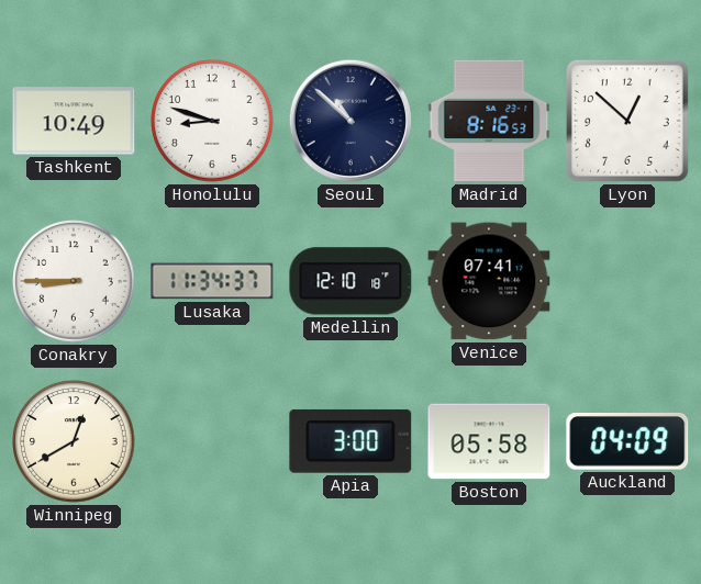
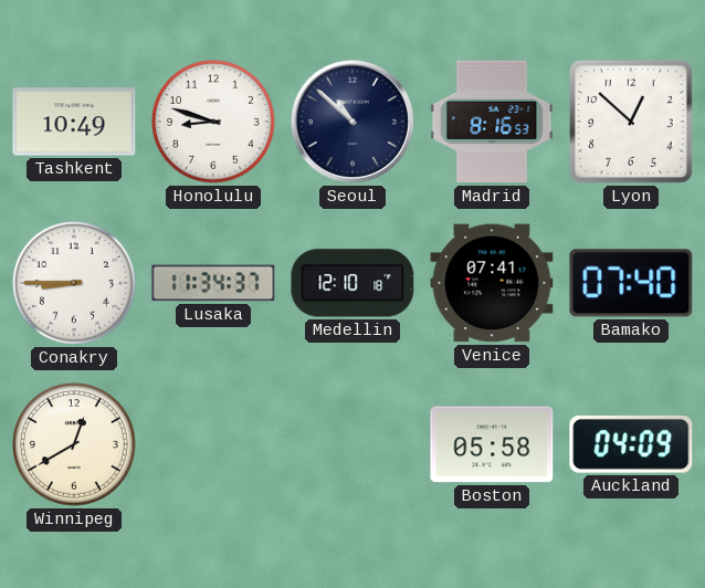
Bamako: none -> 07:40 (631, 283)
Apia: 3:00 -> none (350, 441)
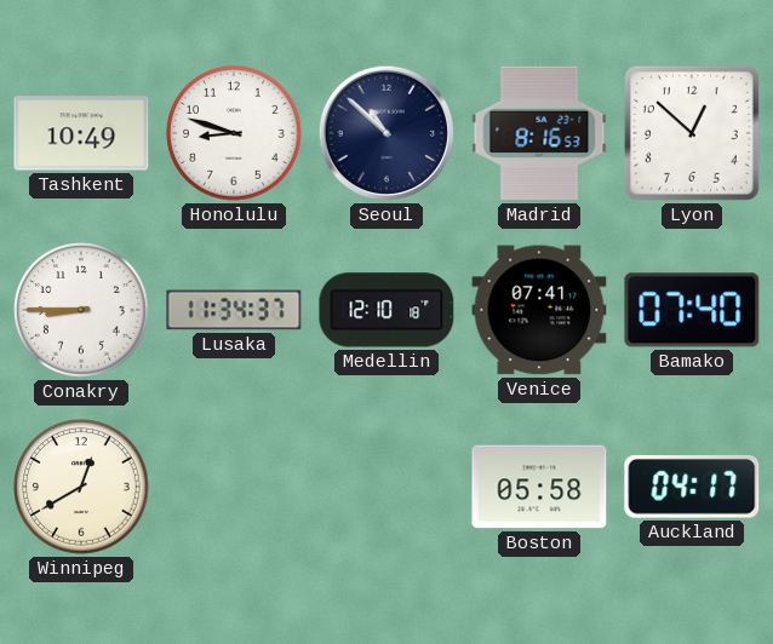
Auckland: 04:09 -> 04:17 (692, 488)
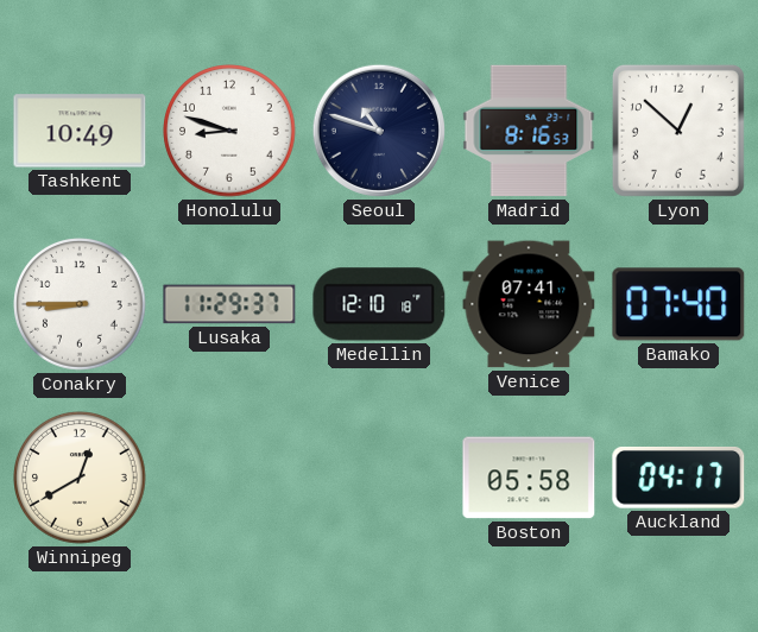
Seoul: 10:52 -> 10:48 (379, 131)
Lusaka: 11:34 -> 11:29 (229, 304)
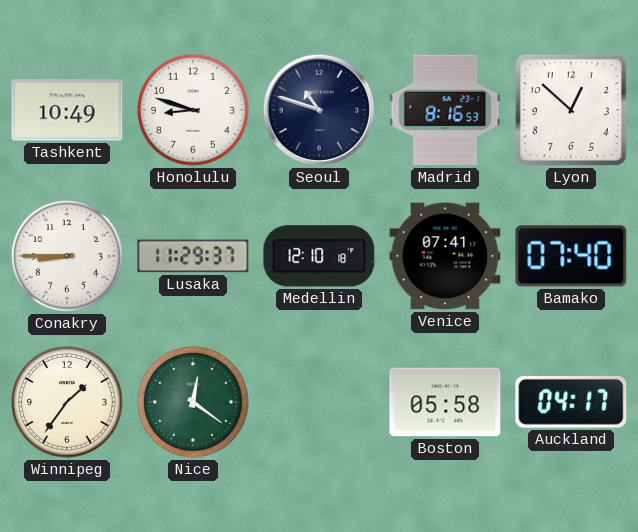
Winnipeg: 12:40 -> 1:36 (67, 402)
Nice: none -> 12:21 (193, 402)
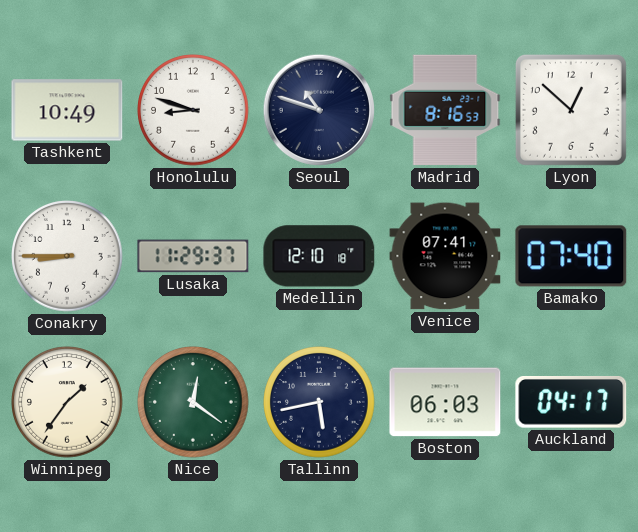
Tallinn: none -> 5:43 (319, 402)
Boston: 05:58 -> 06:03 (445, 402)
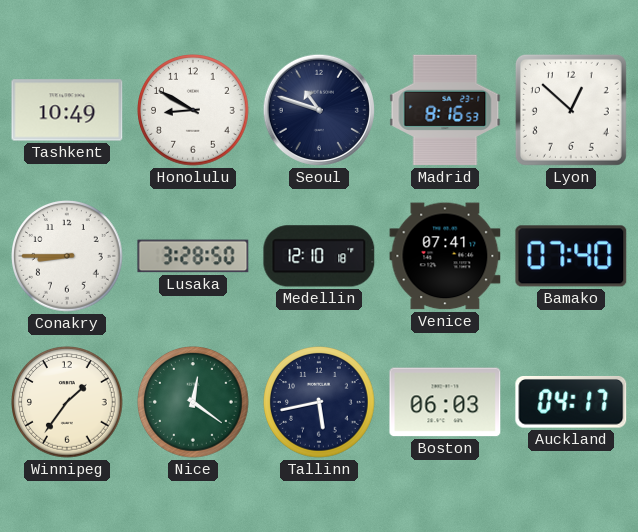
Honolulu: 8:48 -> 8:50 (193, 110)
Lusaka: 11:29 -> 3:28 (193, 256)
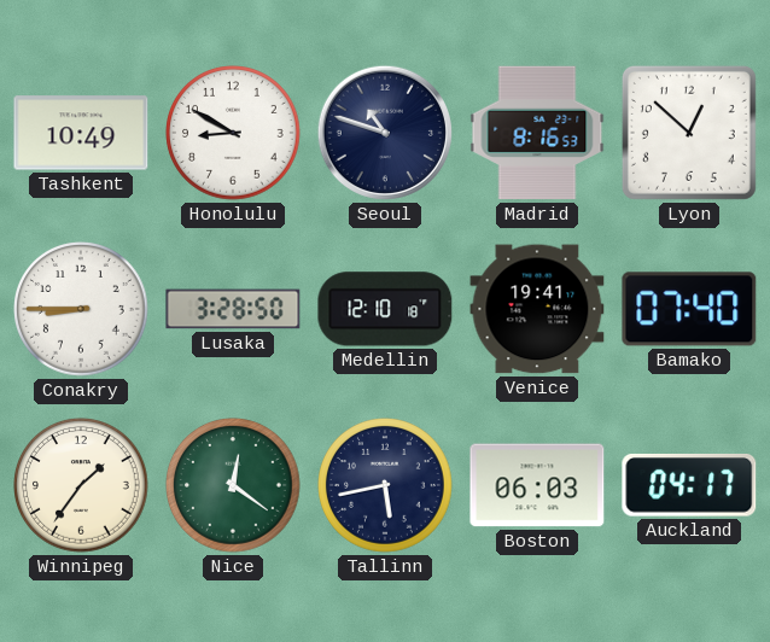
Venice: 07:41 -> 19:41 (537, 309)
